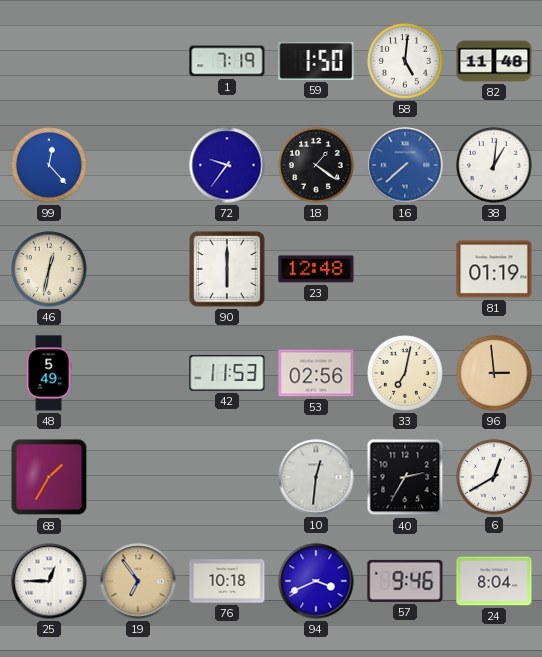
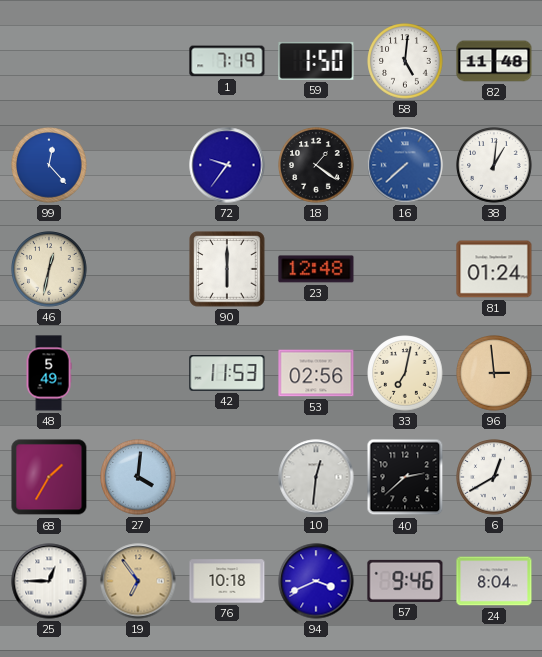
81: 01:19 -> 01:24 (494, 269)
27: none -> 4:01 (138, 477)
40: 2:35 -> 2:38 (405, 477)
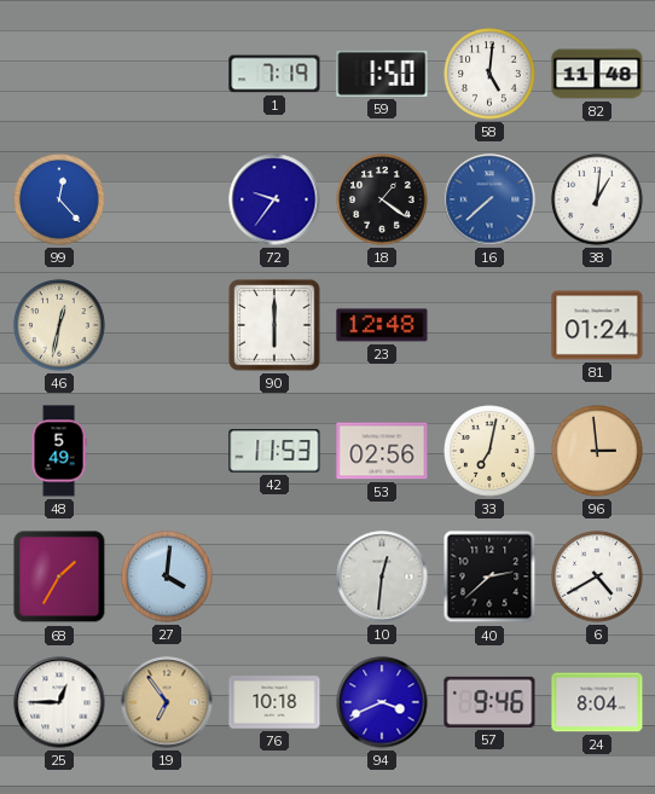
6: 12:40 -> 4:40 (597, 576)
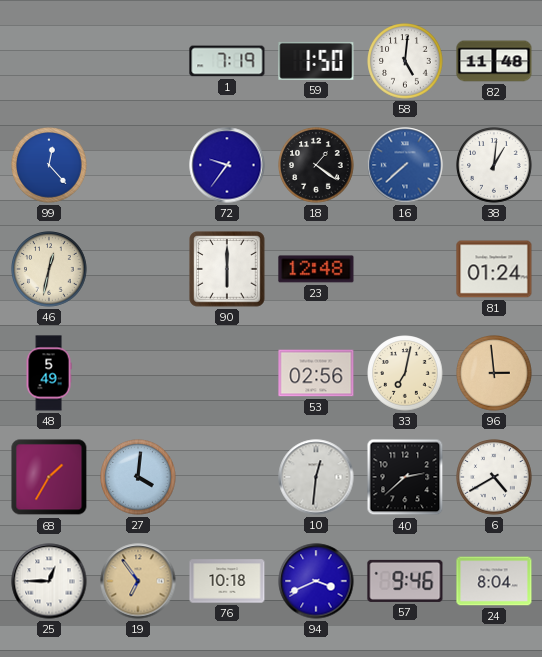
42: 11:53 -> none (274, 451)
